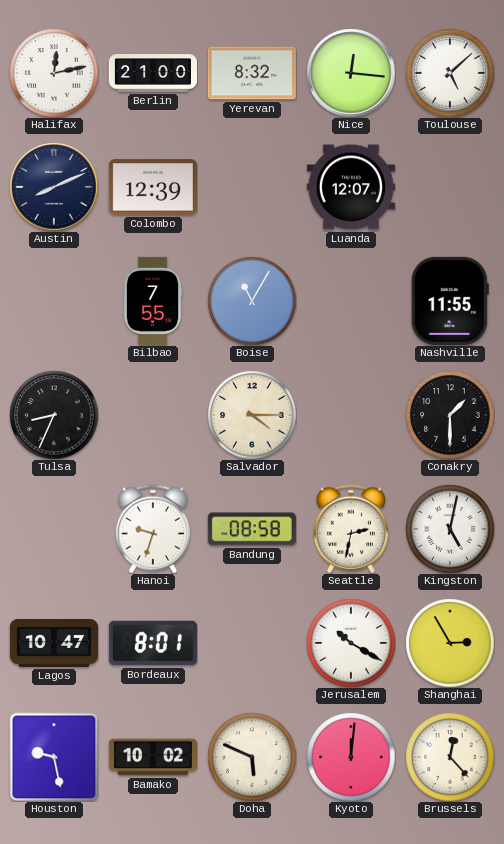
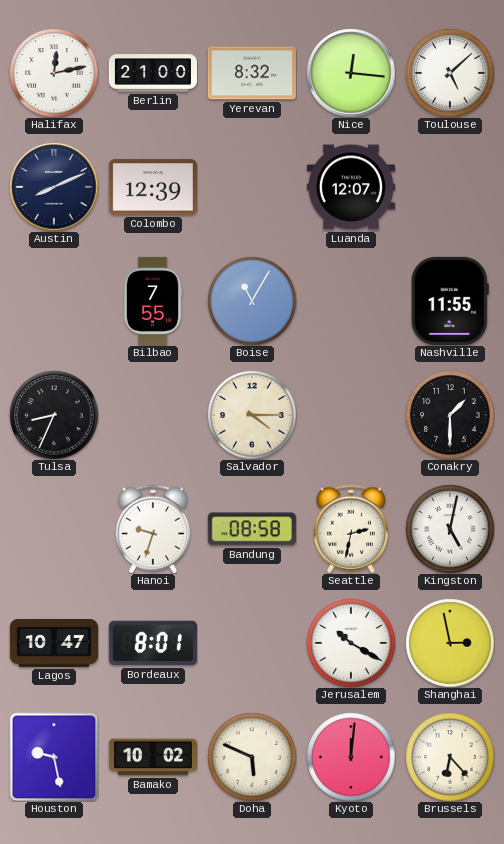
Shanghai: 2:55 -> 2:58 (450, 643)
Brussels: 12:23 -> 6:23 (450, 757)
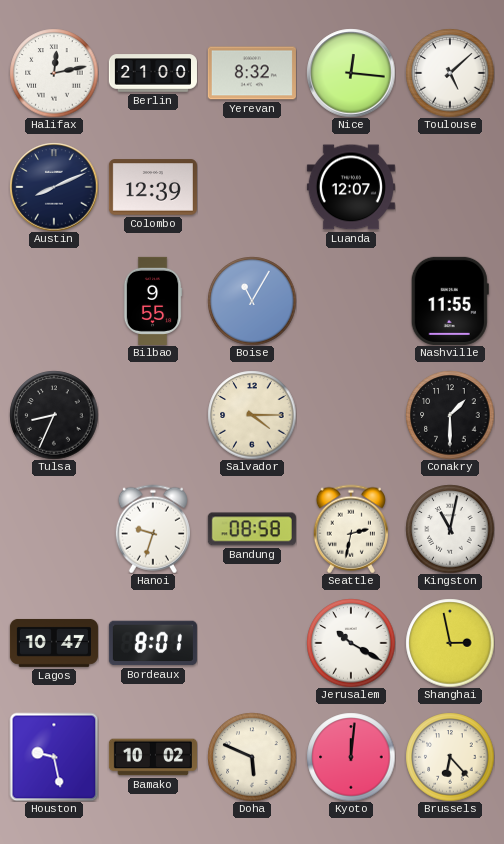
Bilbao: 7:55 -> 9:55 (153, 301)
Kingston: 5:02 -> 11:02 (450, 529)
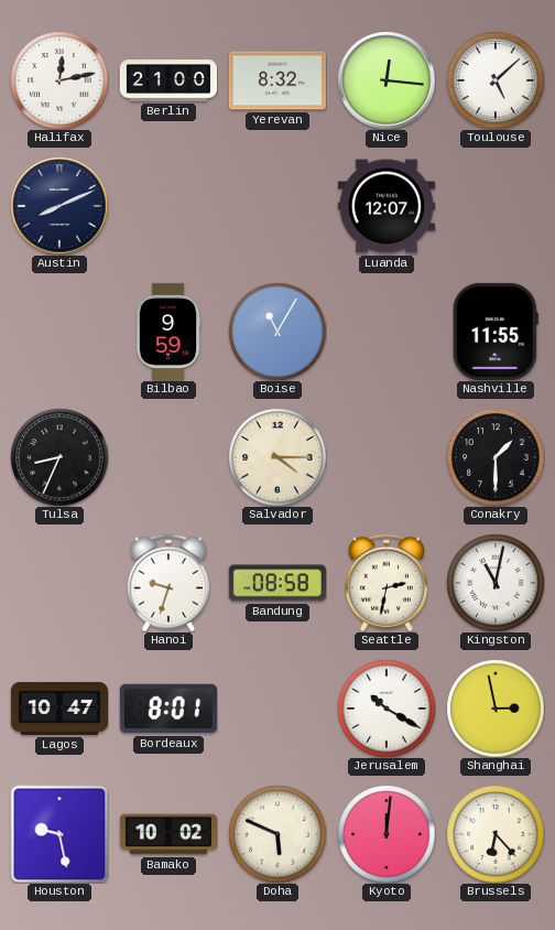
Colombo: 12:39 -> none (153, 187)
Bilbao: 9:55 -> 9:59 (168, 332)
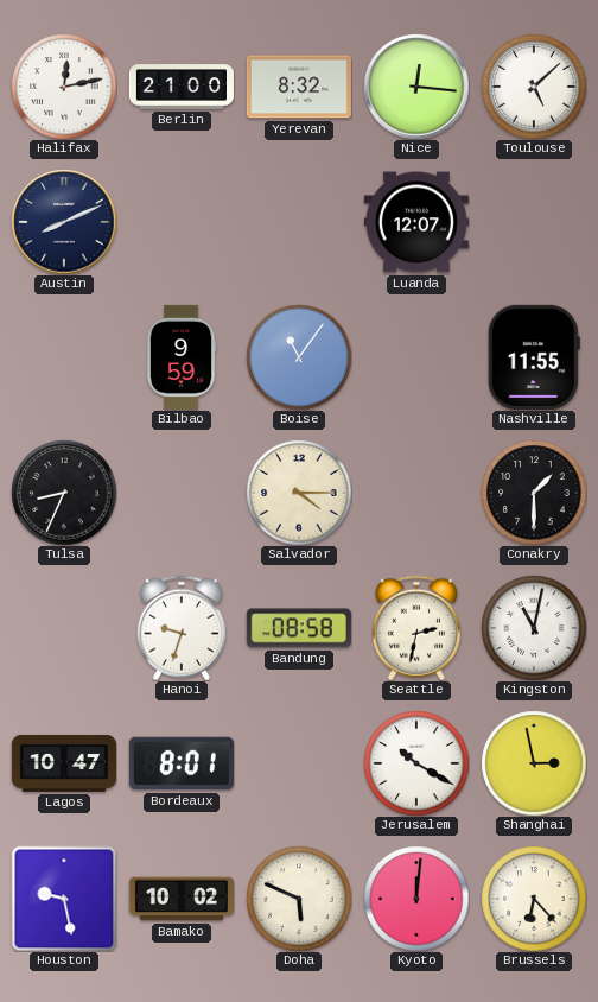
Boise: 11:05 -> 11:06 (299, 357)
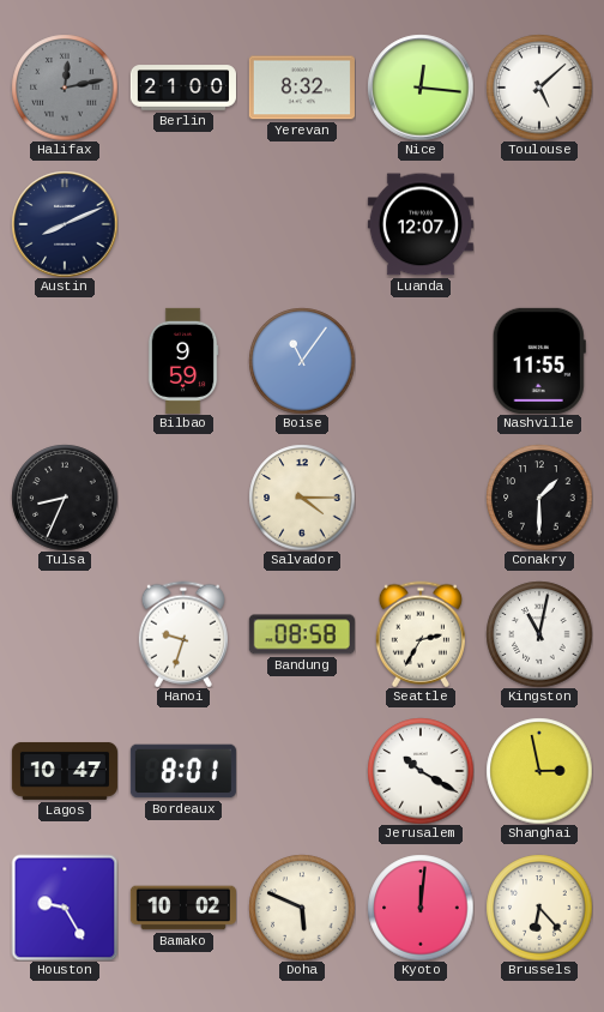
Halifax dial: white -> grey (65, 88)
Seattle: 2:32 -> 2:35 (421, 634)
Houston: 9:28 -> 9:25 (65, 908)
